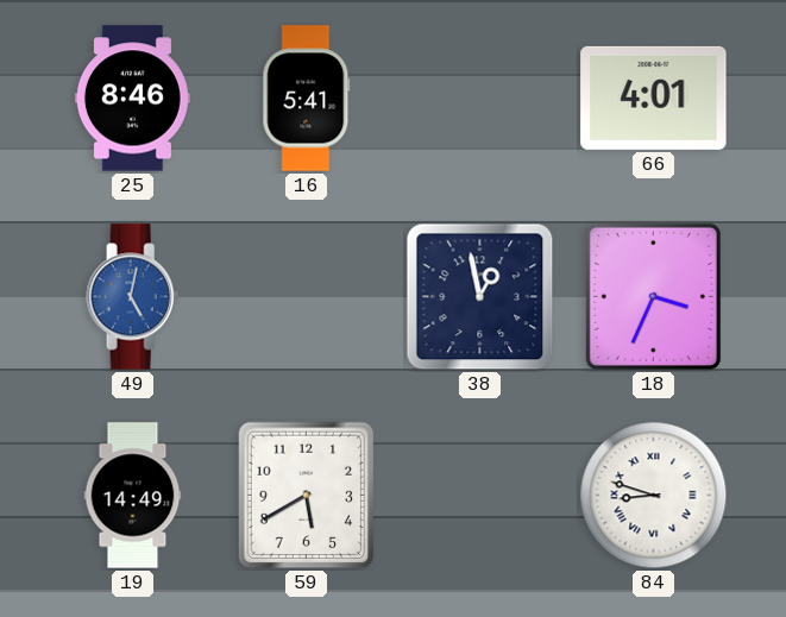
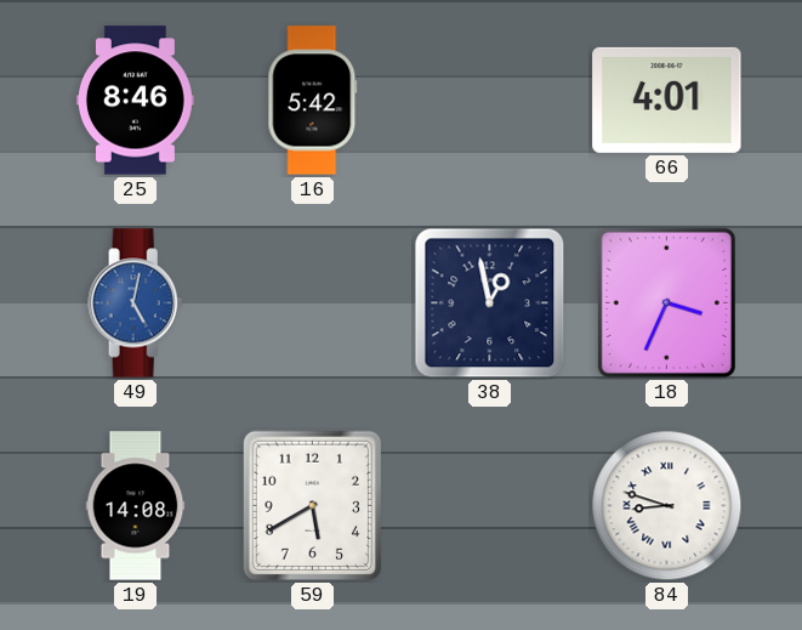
16: 5:41 -> 5:42 (313, 101)
19: 14:49 -> 14:08 (136, 506)
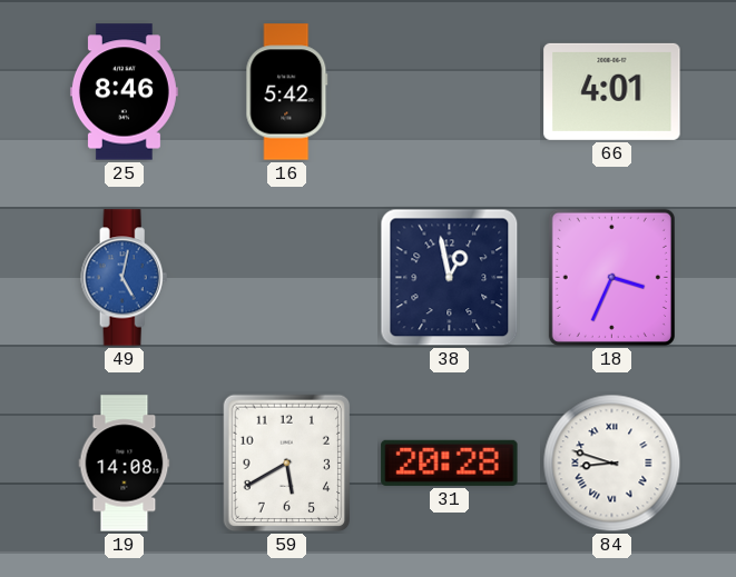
31: none -> 20:28 (450, 462)
